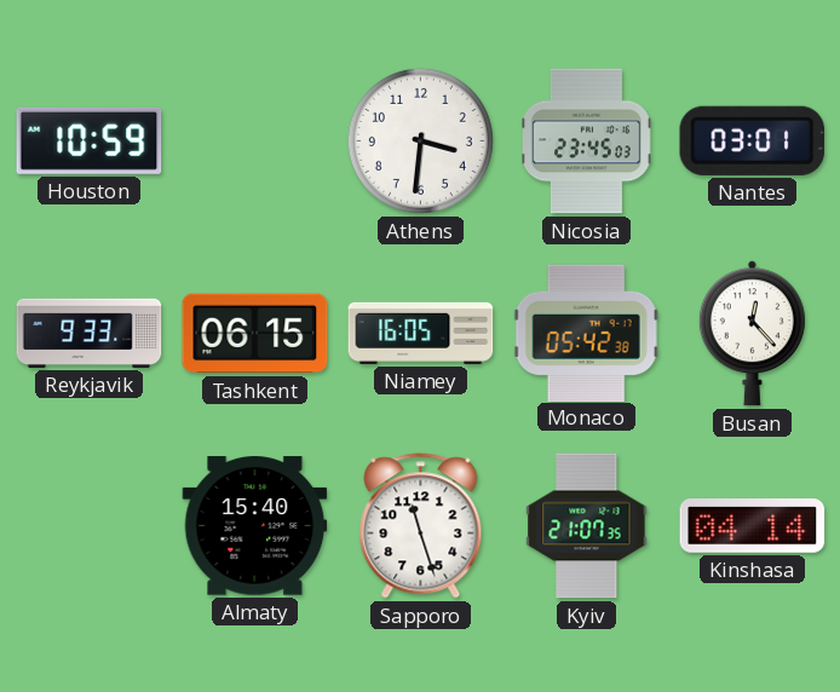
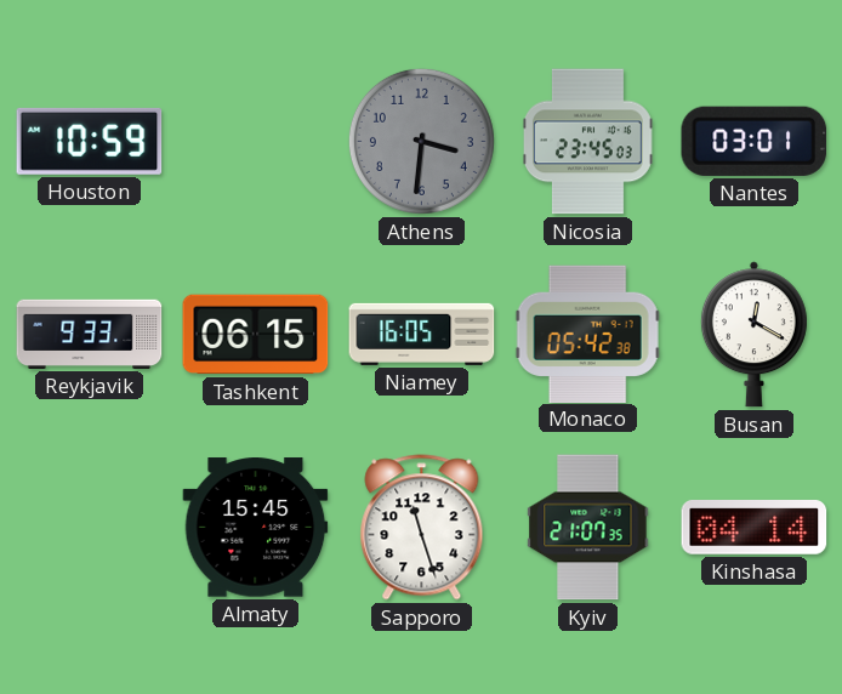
Athens dial: white -> grey (421, 141)
Busan: 12:23 -> 12:20 (753, 335)
Almaty: 15:40 -> 15:45 (256, 528)
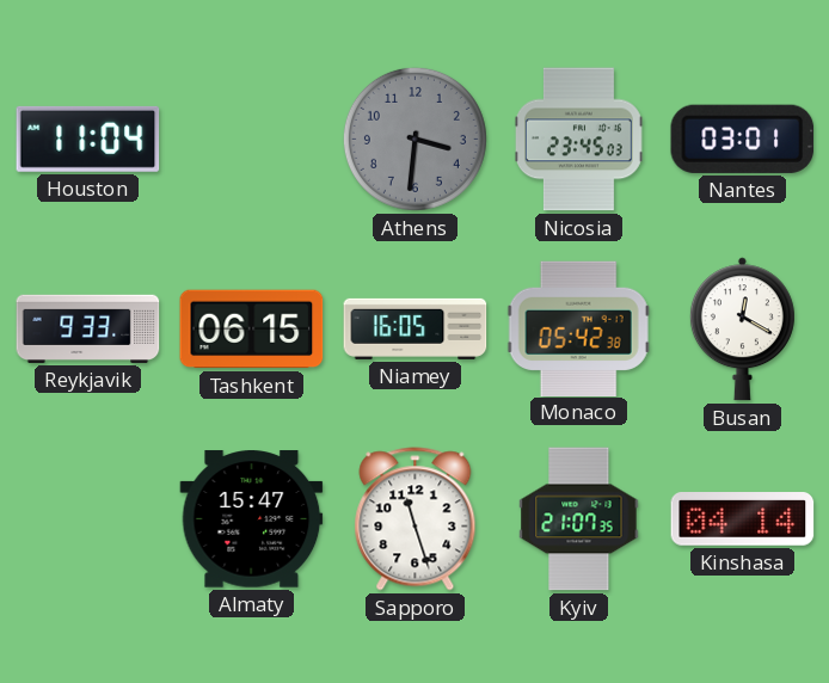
Houston: 10:59 -> 11:04 (88, 139)
Almaty: 15:45 -> 15:47 (252, 519)
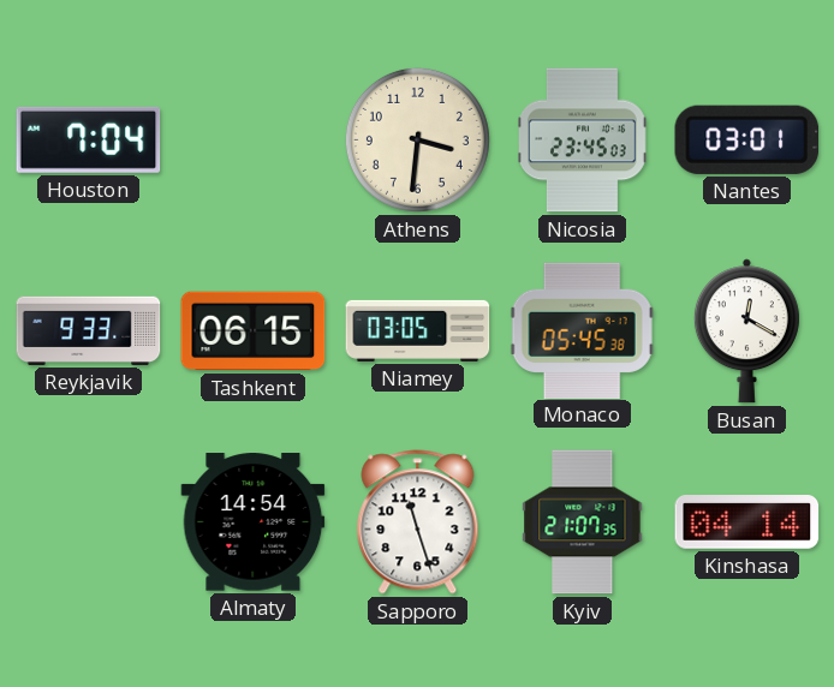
Houston: 11:04 -> 7:04 (89, 139)
Athens dial: grey -> cream (417, 139)
Niamey: 16:05 -> 03:05 (418, 330)
Monaco: 05:42 -> 05:45 (582, 330)
Almaty: 15:47 -> 14:54 (254, 522)
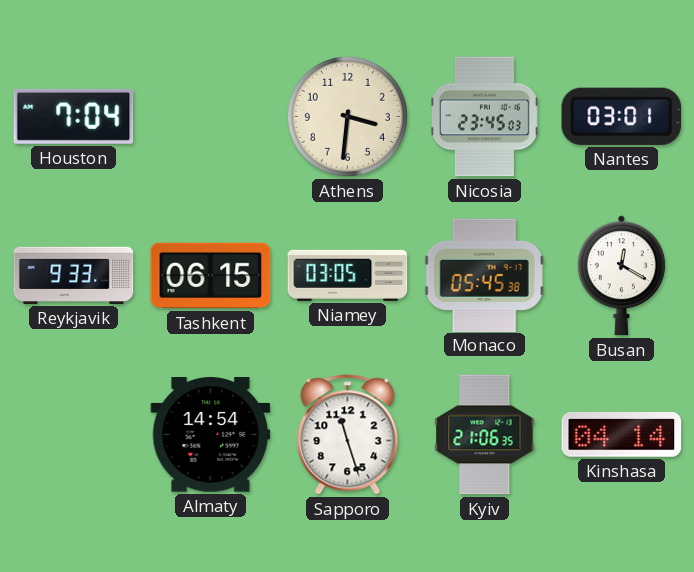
Kyiv: 21:07 -> 21:06 (485, 435)
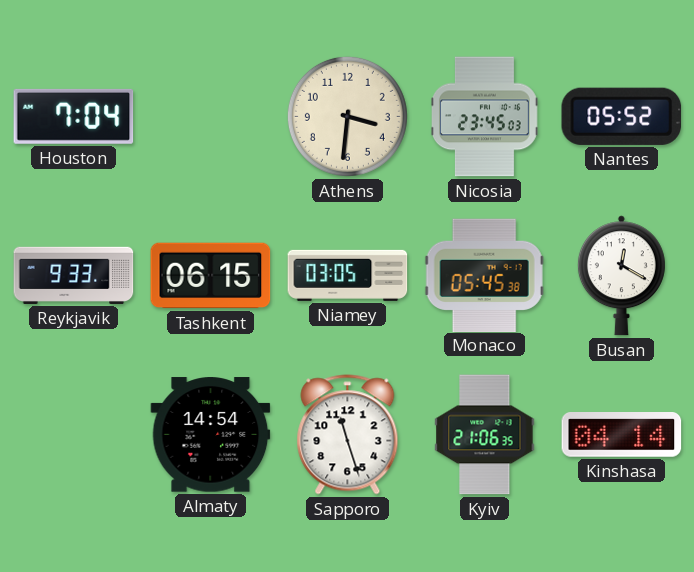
Nantes: 03:01 -> 05:52 (622, 116)
